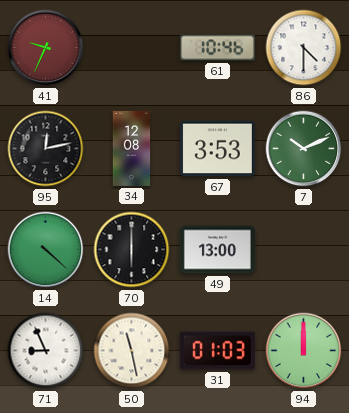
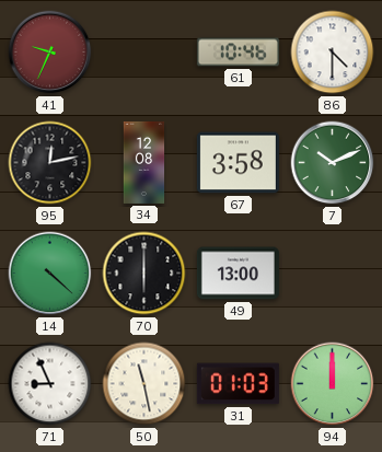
67: 3:53 -> 3:58 (238, 163)
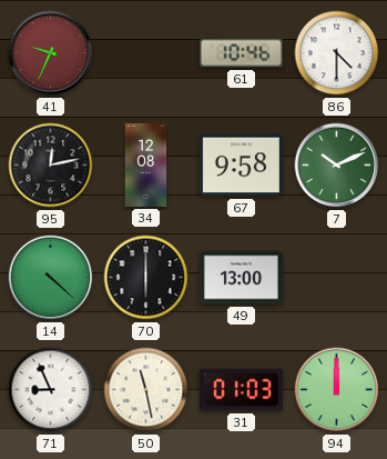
67: 3:58 -> 9:58 (241, 166)
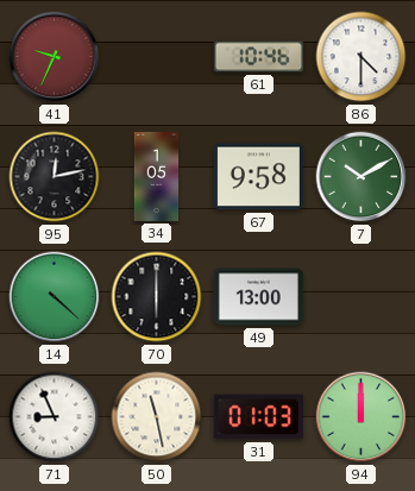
34: 12:08 -> 1:05 (157, 176)
7: 10:11 -> 10:10 (361, 177)
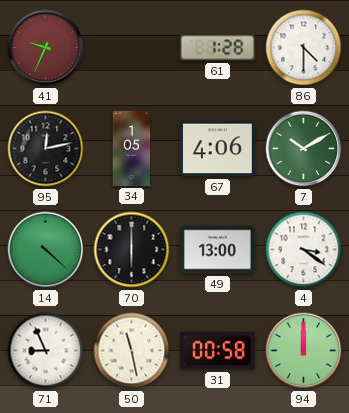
61: 10:46 -> 1:28 (217, 48)
67: 9:58 -> 4:06 (217, 149)
4: none -> 3:21 (304, 250)
31: 01:03 -> 00:58 (217, 351)
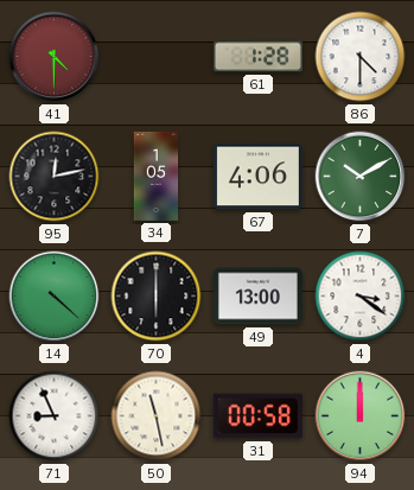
41: 9:34 -> 4:30 (55, 57)
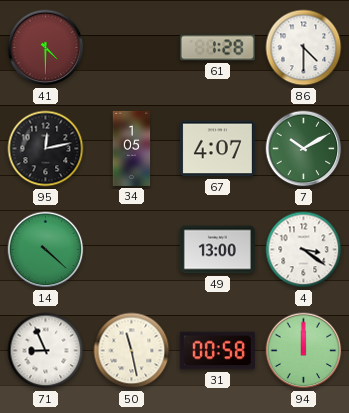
67: 4:06 -> 4:07 (217, 149)
70: 6:00 -> none (157, 297)
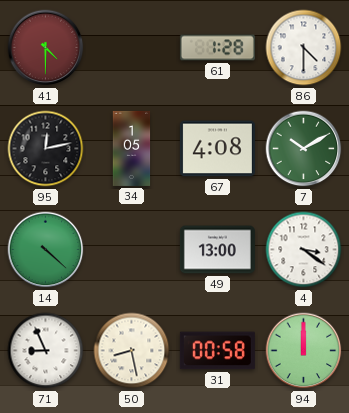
67: 4:07 -> 4:08 (217, 149)
50: 11:28 -> 8:28 (132, 351)
